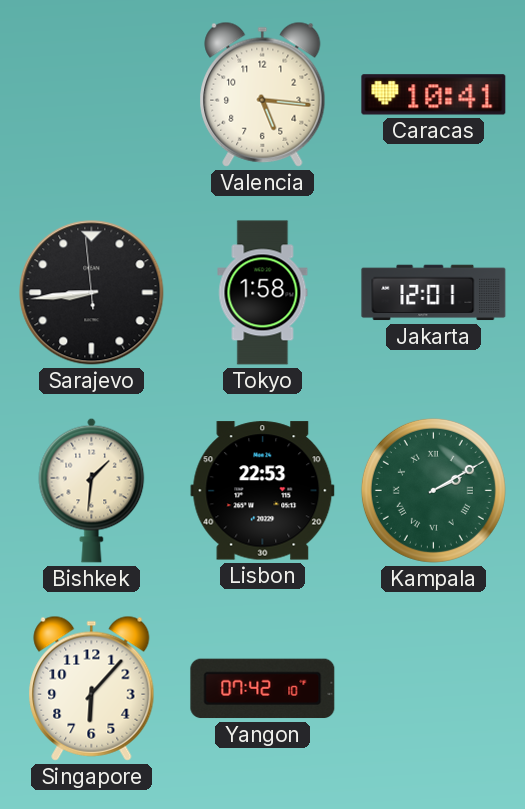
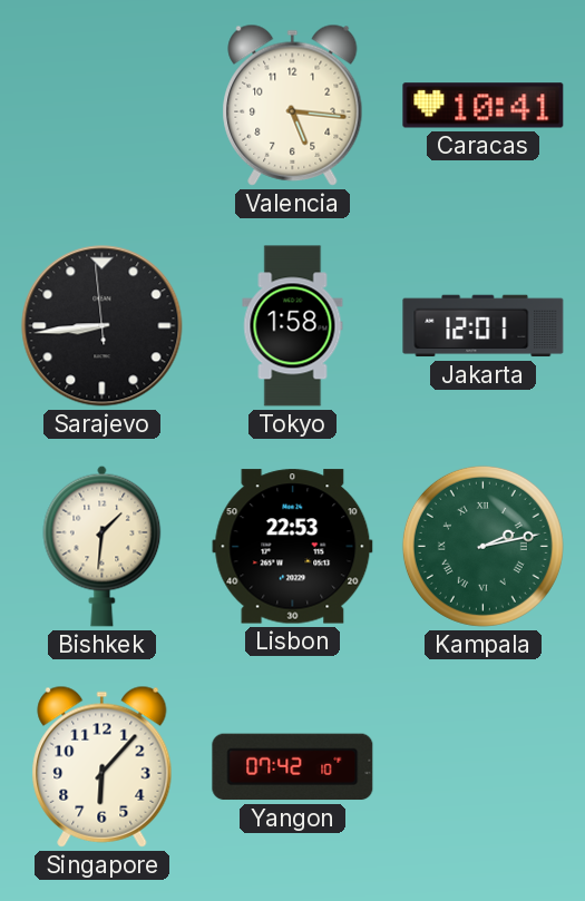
Kampala: 2:10 -> 2:13 (482, 546)
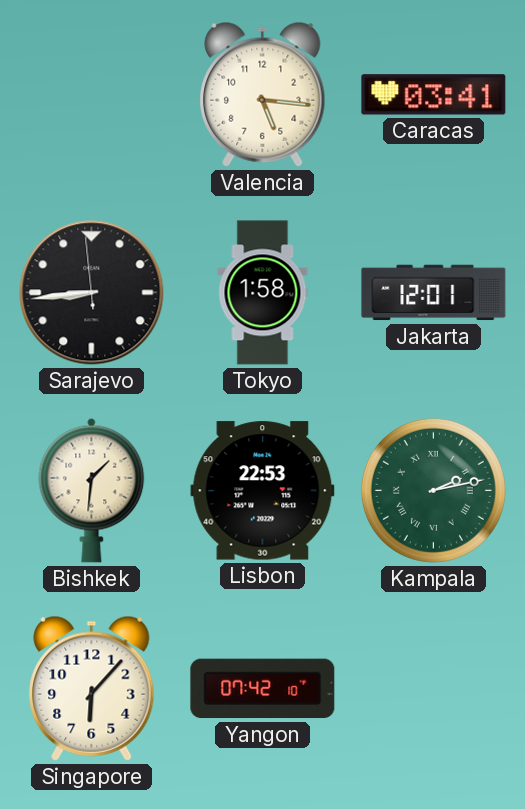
Caracas: 10:41 -> 03:41 (434, 95)
